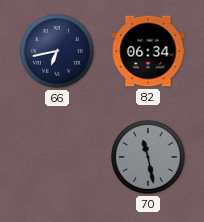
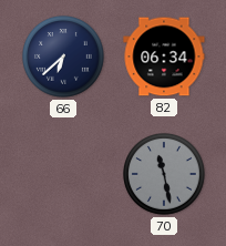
66: 6:43 -> 6:38 (64, 58)
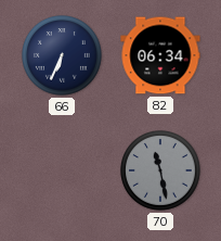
66: 6:38 -> 6:34 (63, 56)
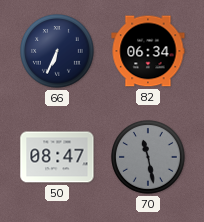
50: none -> 08:47 (57, 157)
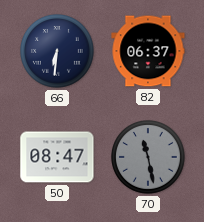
66: 6:34 -> 6:31 (58, 52)
82: 06:34 -> 06:37 (148, 51)
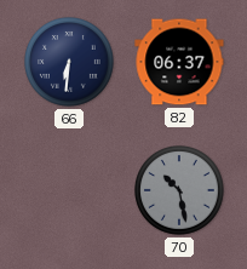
50: 08:47 -> none (57, 157)
70: 11:28 -> 10:28 (180, 191)
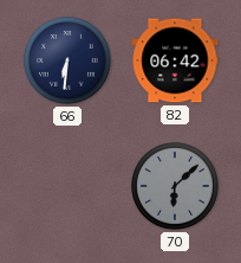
82: 06:37 -> 06:42 (175, 60)
70: 10:28 -> 6:08 (176, 187)
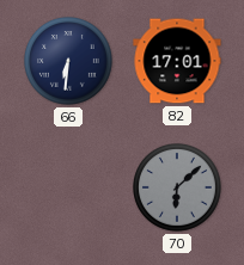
82: 06:42 -> 17:01 (177, 61)
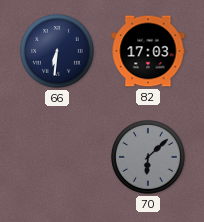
82: 17:01 -> 17:03 (148, 51)
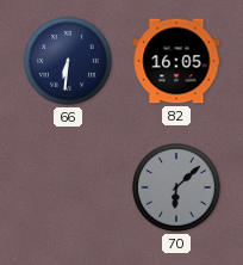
82: 17:03 -> 16:05 (176, 61)
